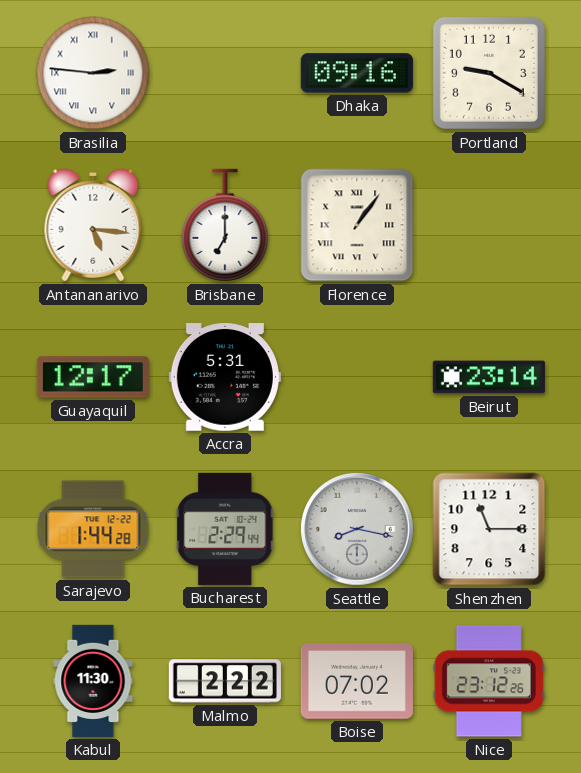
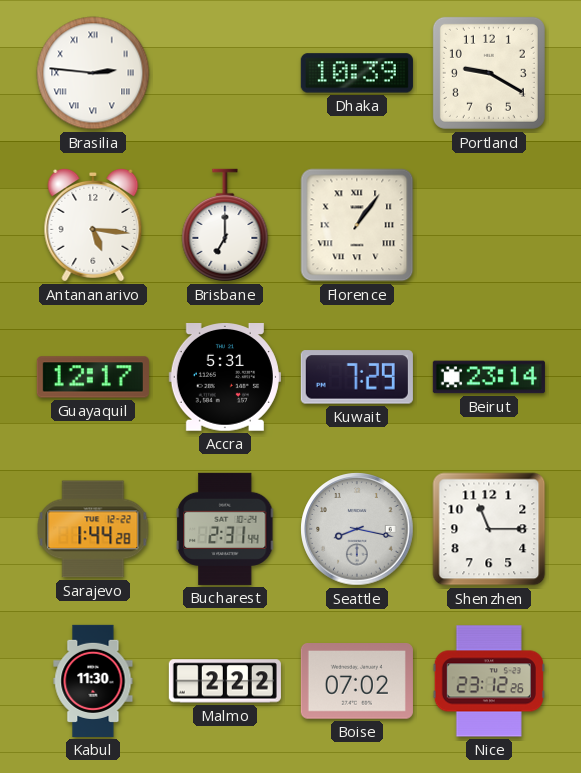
Dhaka: 09:16 -> 10:39 (357, 73)
Kuwait: none -> 7:29 (357, 377)
Bucharest: 2:29 -> 2:31 (225, 529)
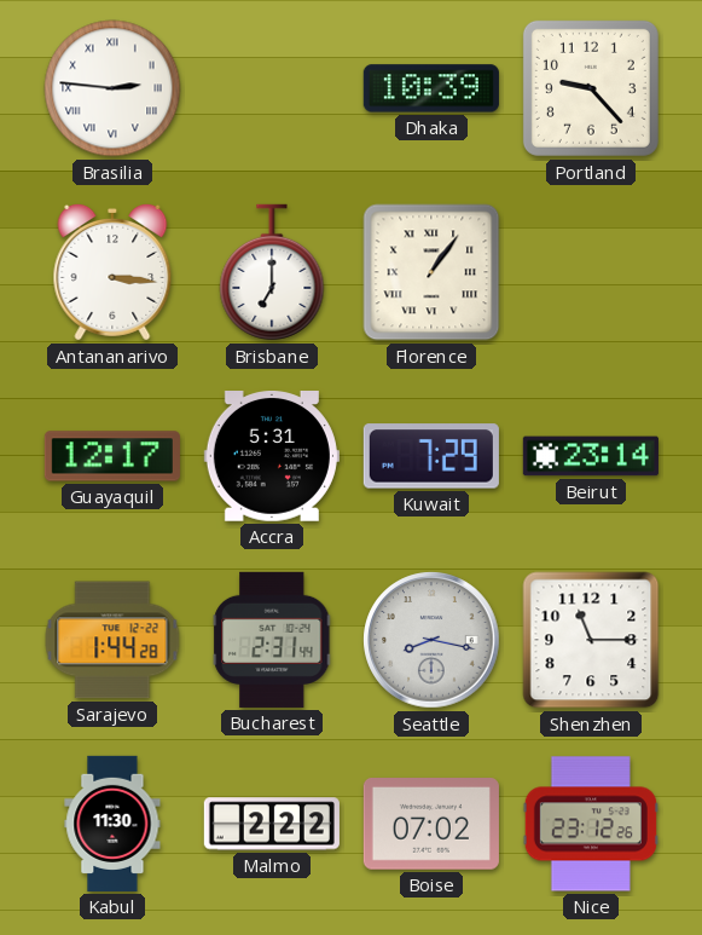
Portland: 9:20 -> 9:23 (591, 88)
Antananarivo: 5:16 -> 3:16 (112, 272)
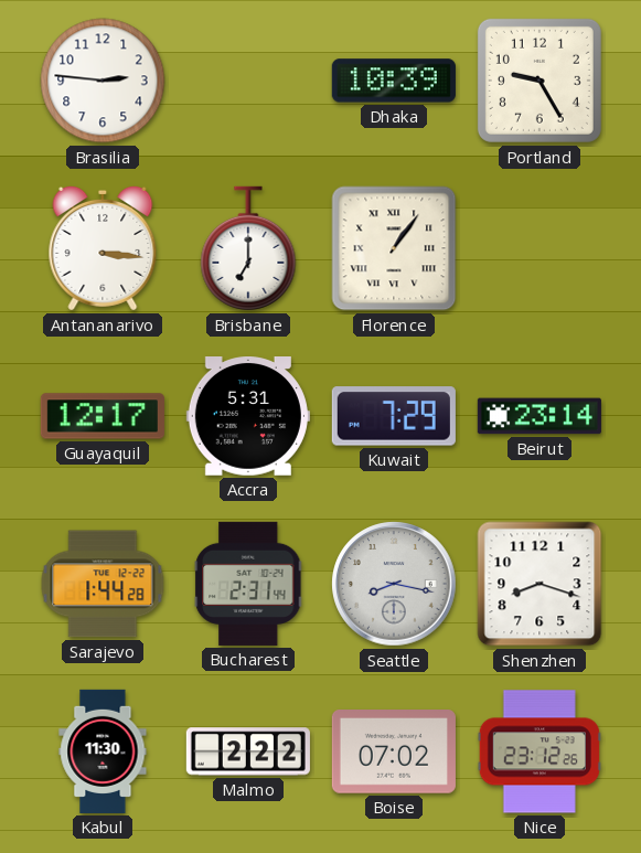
Brasilia numerals: Roman -> Arabic (103, 81)
Portland: 9:23 -> 9:25 (539, 81)
Shenzhen: 11:15 -> 8:18 (539, 584)
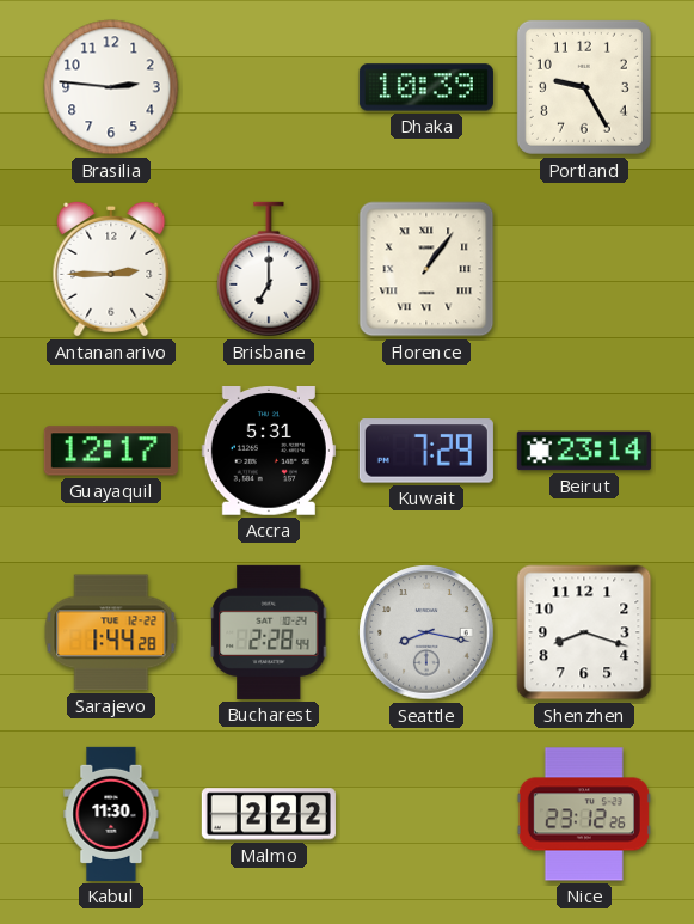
Antananarivo: 3:16 -> 2:45 (111, 269)
Bucharest: 2:31 -> 2:28 (269, 632)
Boise: 07:02 -> none (394, 753)
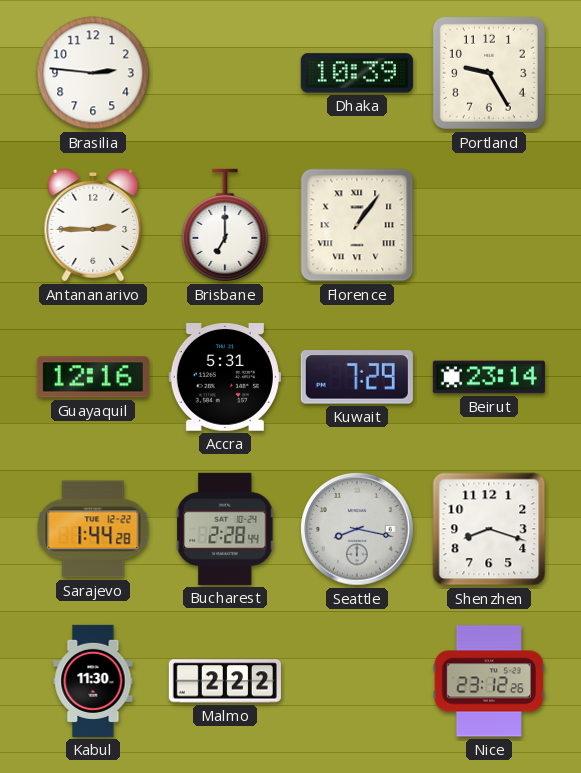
Guayaquil: 12:17 -> 12:16 (93, 377)
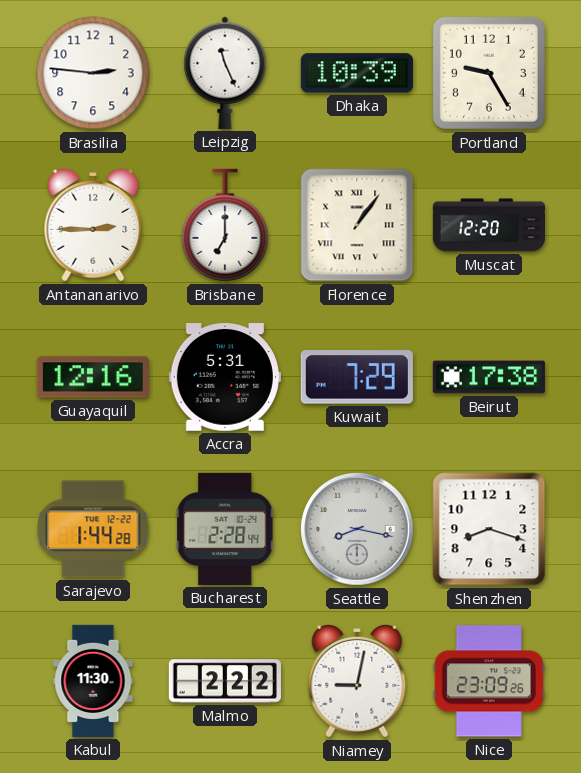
Leipzig: none -> 11:26 (225, 73)
Muscat: none -> 12:20 (488, 225)
Beirut: 23:14 -> 17:38 (489, 377)
Niamey: none -> 9:02 (357, 681)
Nice: 23:12 -> 23:09 (489, 681)
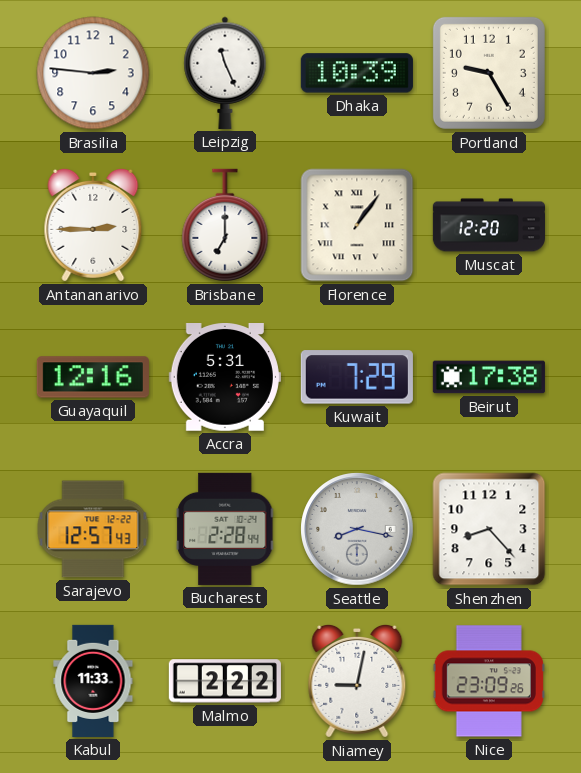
Sarajevo: 1:44 -> 12:57 (93, 529)
Shenzhen: 8:18 -> 8:23 (489, 529)
Kabul: 11:30 -> 11:33 (93, 681)
